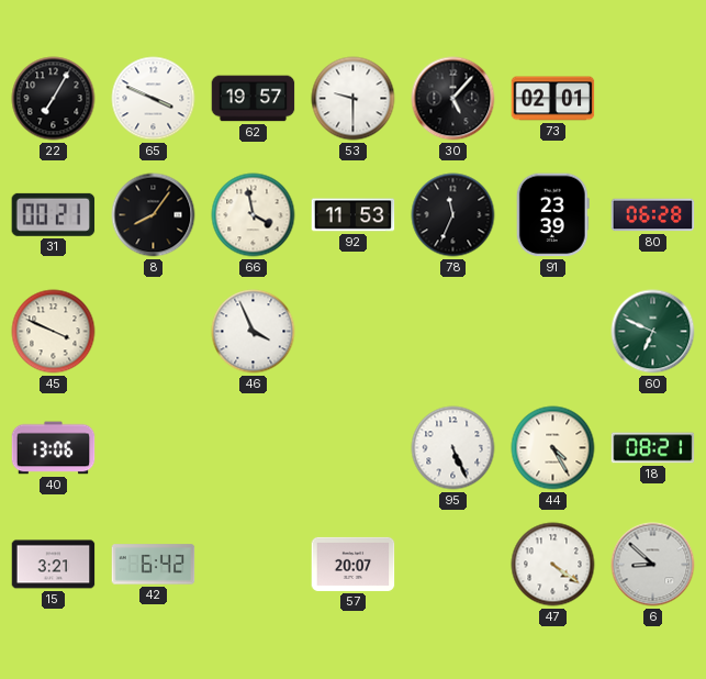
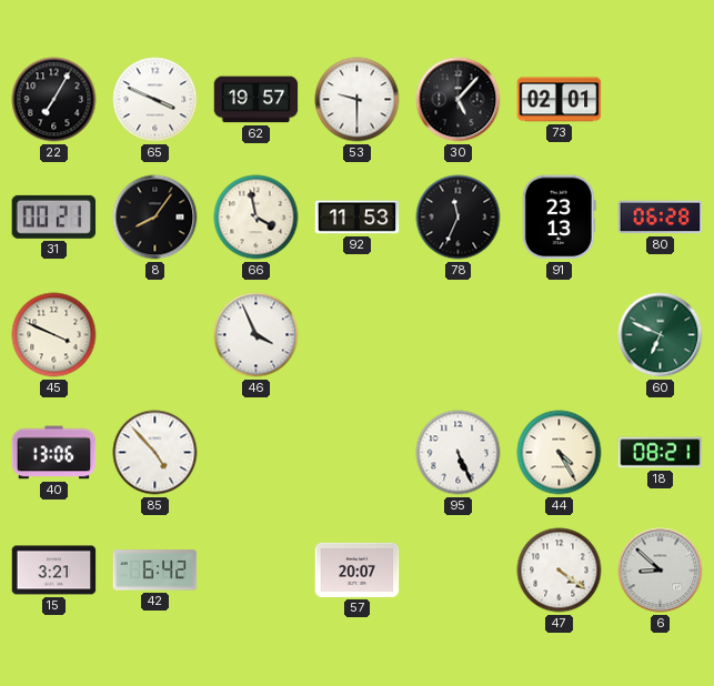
91: 23:39 -> 23:13 (559, 218)
85: none -> 4:53 (155, 453)
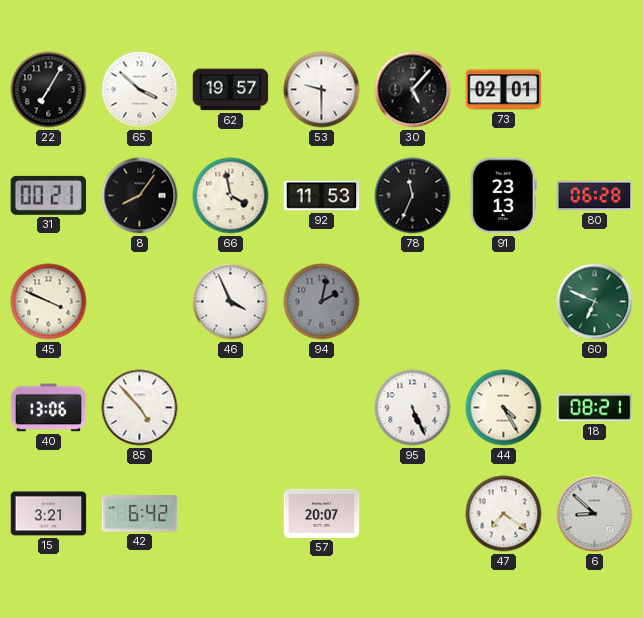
65: 3:49 -> 3:52 (140, 90)
94: none -> 2:02 (322, 302)
47: 4:21 -> 7:21 (504, 514)
